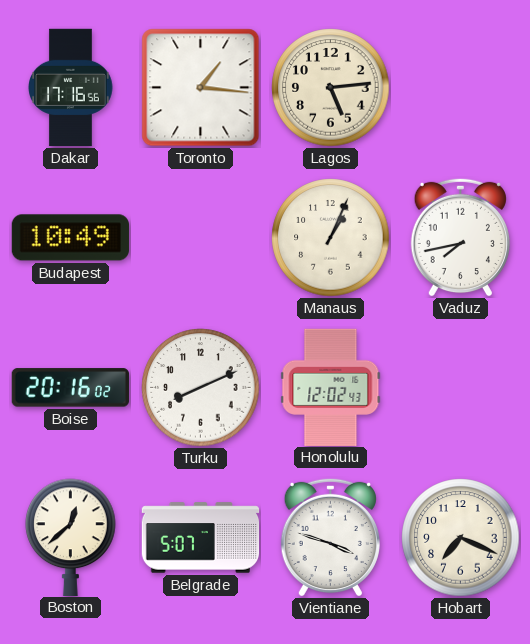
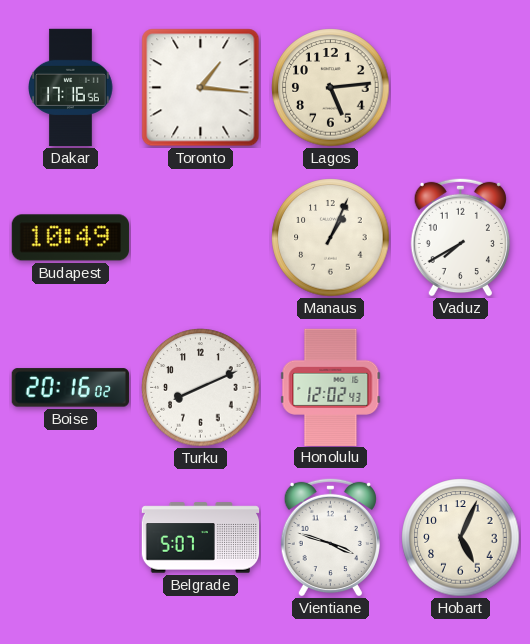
Vaduz: 7:43 -> 7:40 (460, 237)
Boston: 12:38 -> none (71, 537)
Hobart: 7:19 -> 5:04 (461, 538)
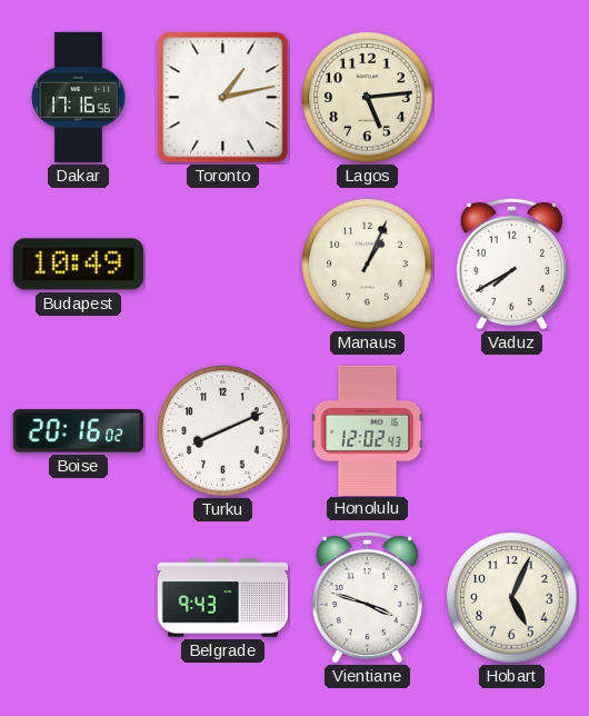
Toronto: 1:16 -> 1:13 (223, 98)
Belgrade: 5:07 -> 9:43 (223, 598)
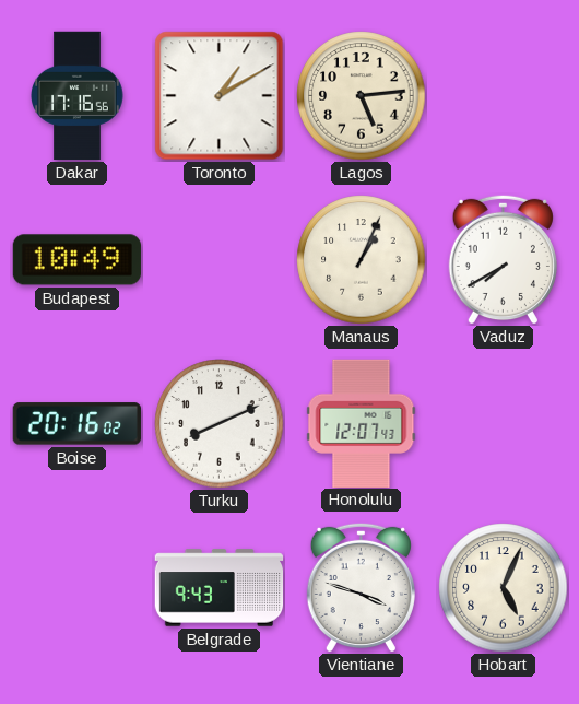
Toronto: 1:13 -> 1:10 (220, 96)
Honolulu: 12:02 -> 12:07 (362, 423)
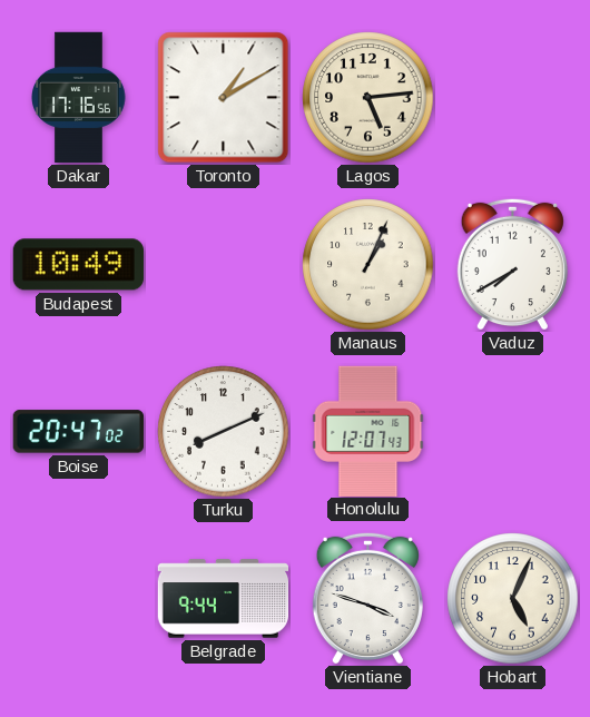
Boise: 20:16 -> 20:47 (78, 432)
Belgrade: 9:43 -> 9:44 (224, 599)
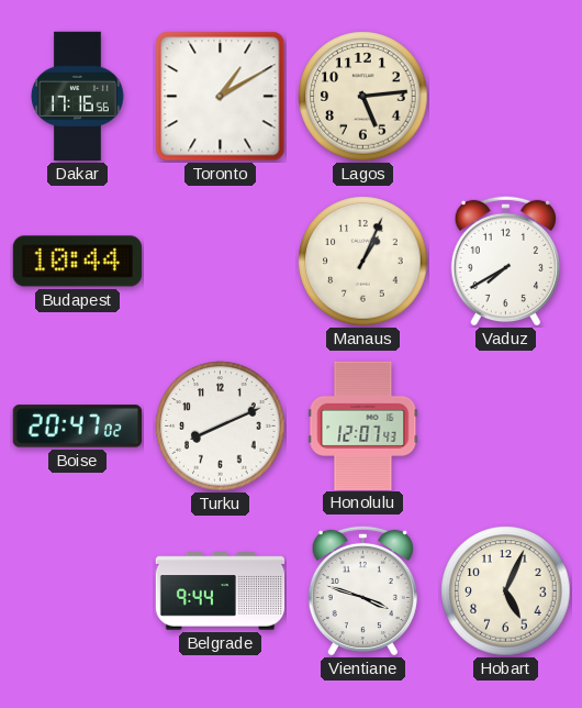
Budapest: 10:49 -> 10:44 (77, 262)
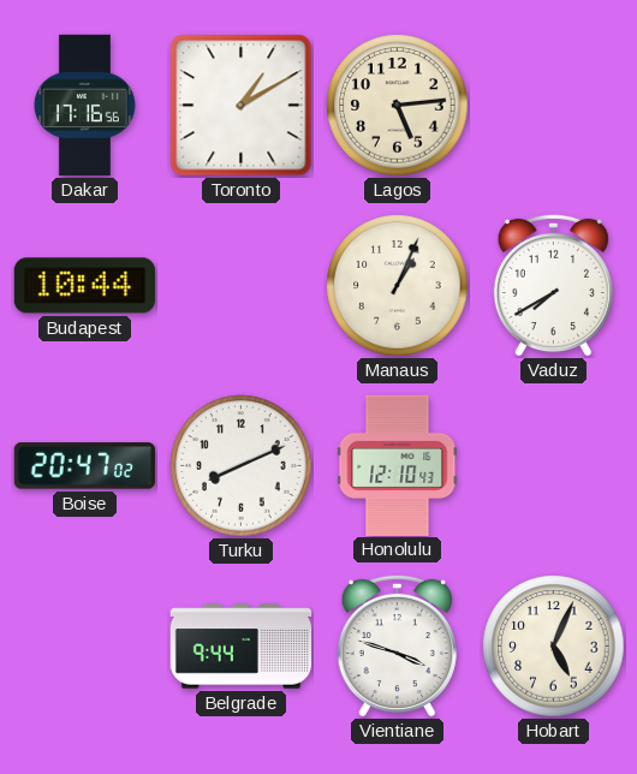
Honolulu: 12:07 -> 12:10 (398, 465)
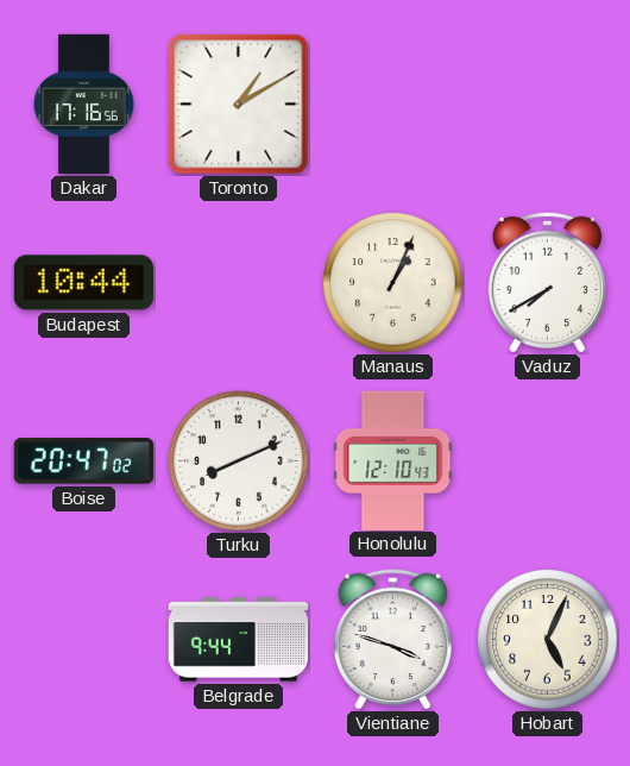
Lagos: 5:14 -> none (398, 106)
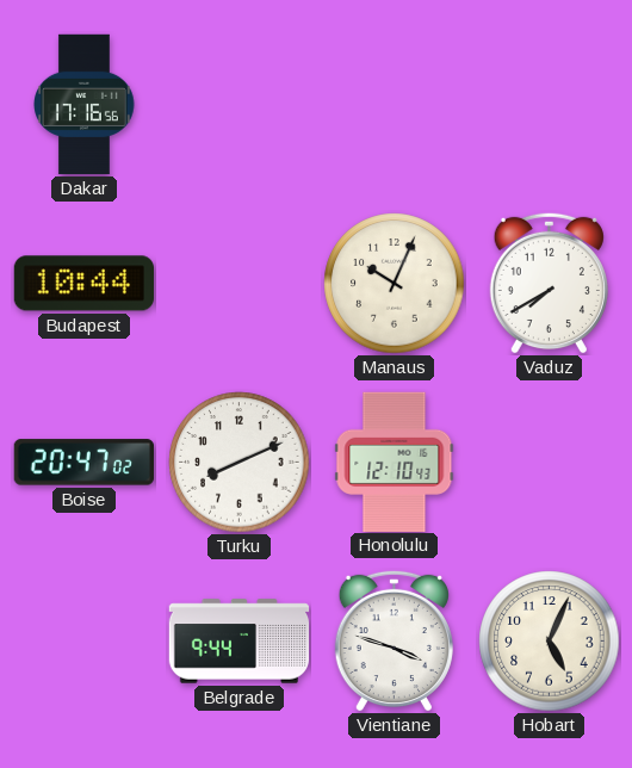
Toronto: 1:10 -> none (239, 105)
Manaus: 1:04 -> 10:04 (395, 284)
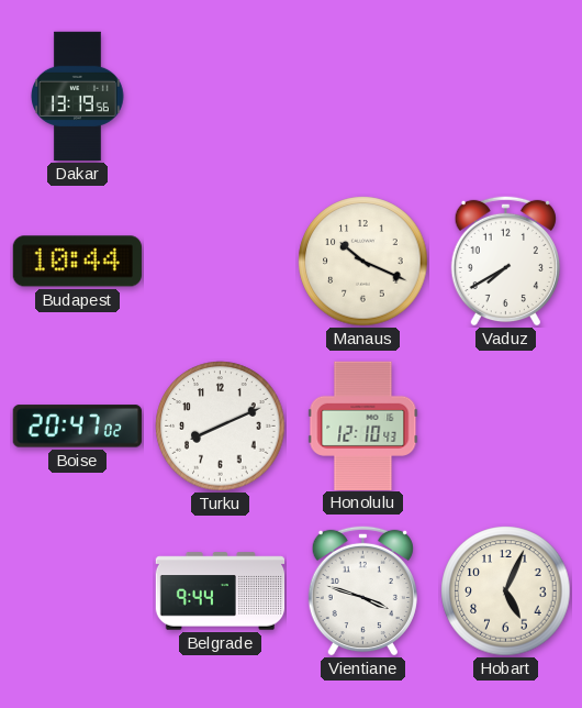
Dakar: 17:16 -> 13:19 (78, 97)
Manaus: 10:04 -> 10:19 (363, 262)
